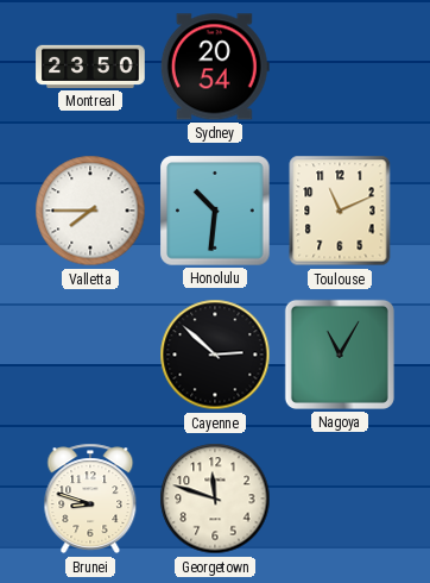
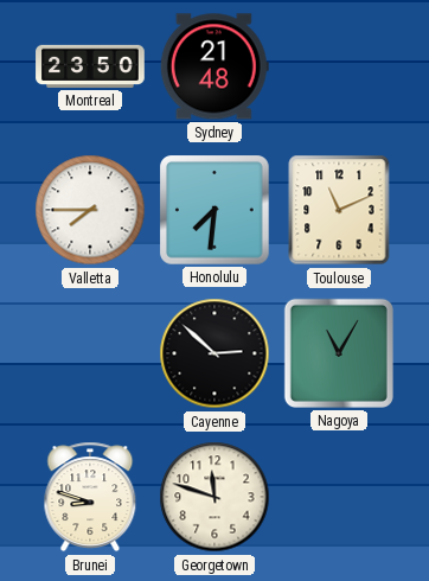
Sydney: 20:54 -> 21:48 (214, 66)
Honolulu: 10:31 -> 7:31 (214, 210)
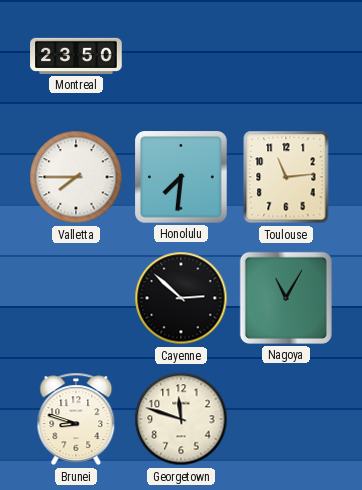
Sydney: 21:48 -> none (214, 66)
Toulouse: 11:11 -> 11:14 (286, 177)
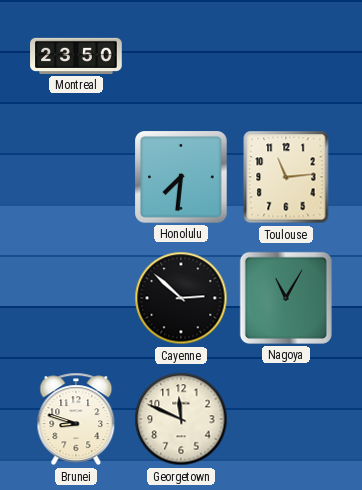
Valletta: 7:45 -> none (76, 177)
Georgetown: 11:48 -> 11:49 (181, 419)
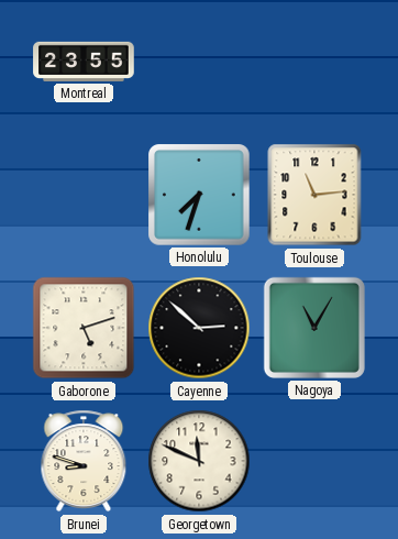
Montreal: 23:50 -> 23:55 (84, 62)
Honolulu: 7:31 -> 7:33 (199, 195)
Gaborone: none -> 5:12 (84, 328)
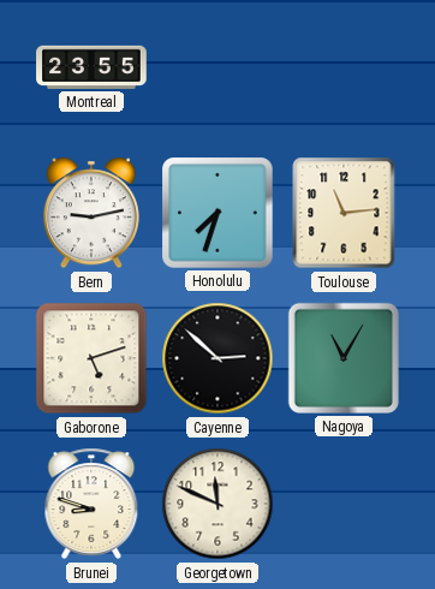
Bern: none -> 9:13 (91, 213)
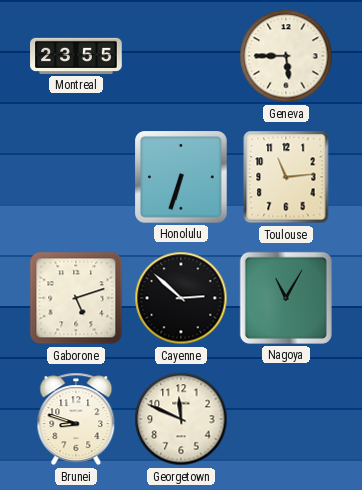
Geneva: none -> 5:45 (286, 56)
Bern: 9:13 -> none (91, 213)
Honolulu: 7:33 -> 6:33 (181, 177)
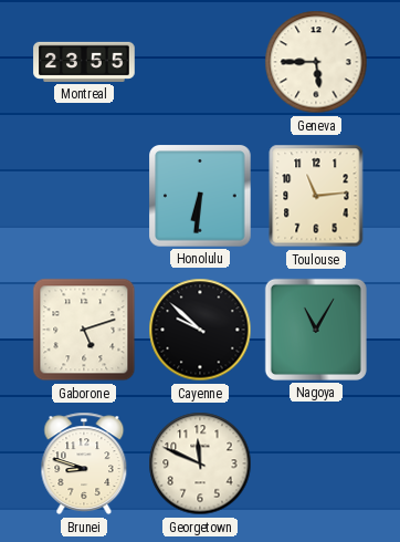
Honolulu: 6:33 -> 6:31 (200, 196)
Cayenne: 2:52 -> 9:52 (200, 330)
